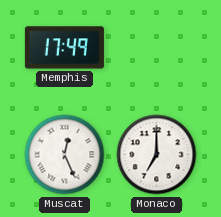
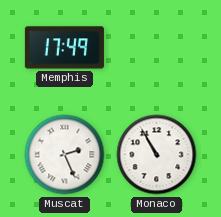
Muscat: 12:26 -> 2:26 (65, 155)
Monaco: 7:00 -> 10:55 (157, 155)
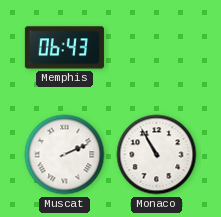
Memphis: 17:49 -> 06:43 (64, 48)
Muscat: 2:26 -> 2:11 (65, 155)
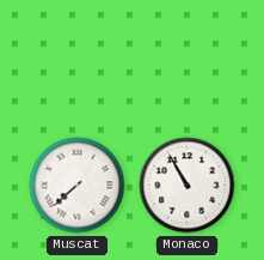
Memphis: 06:43 -> none (64, 48)
Muscat: 2:11 -> 7:38 (78, 186)
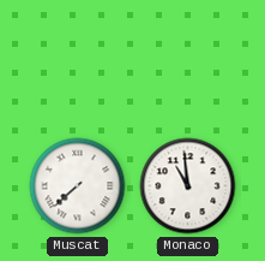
Monaco: 10:55 -> 10:59 (188, 186)
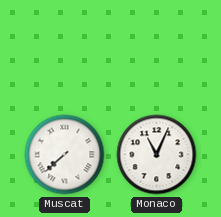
Monaco: 10:59 -> 11:04 (157, 155)
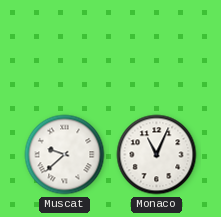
Muscat: 7:38 -> 9:38 (65, 155)
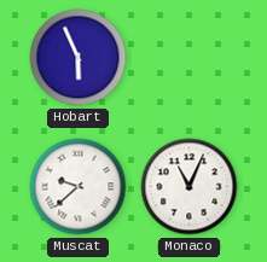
Hobart: none -> 5:56 (79, 58)
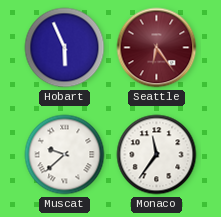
Seattle: none -> 6:24 (157, 48)
Monaco: 11:04 -> 11:36 (157, 155)
